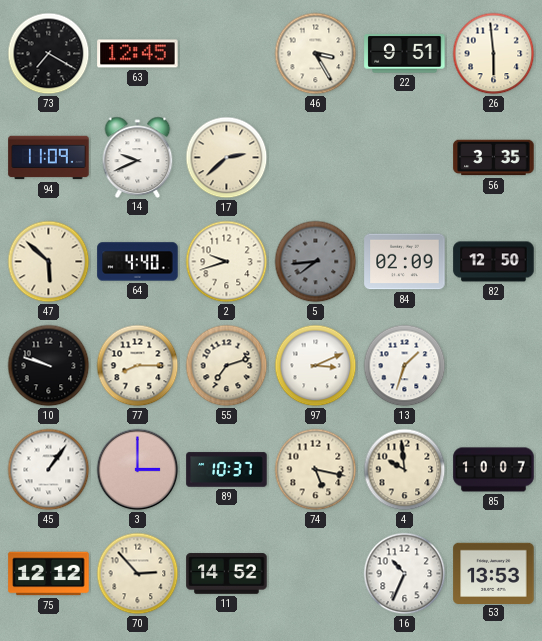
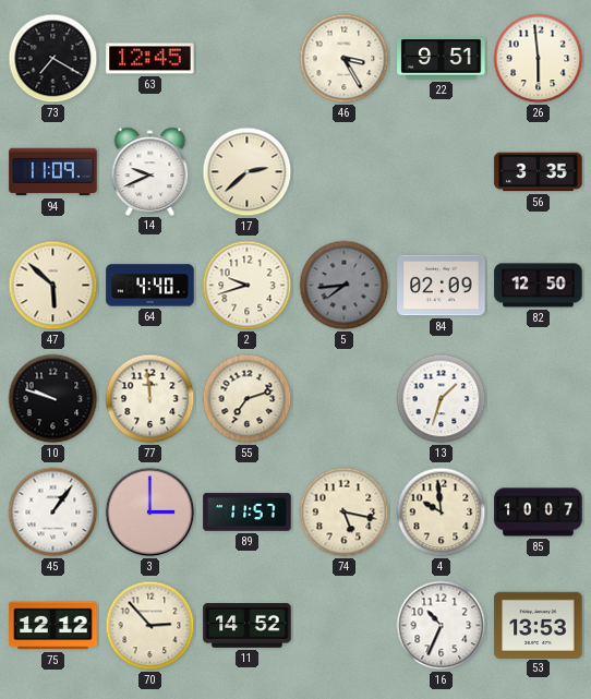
77: 8:15 -> 11:59 (150, 399)
97: 3:11 -> none (316, 366)
89: 10:37 -> 11:57 (248, 513)
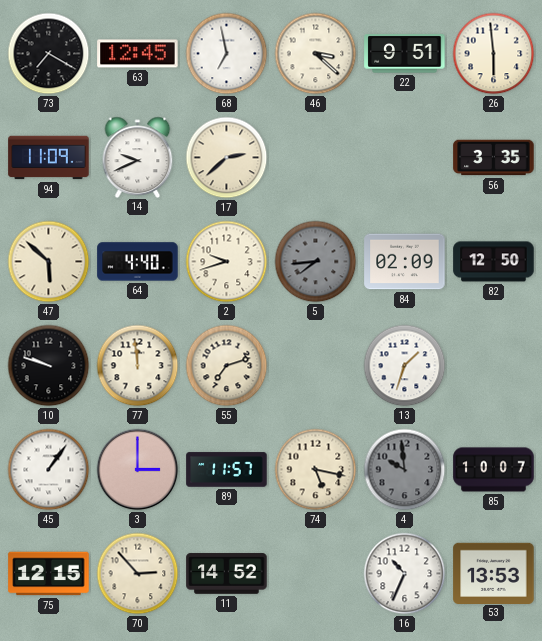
68: none -> 6:58 (227, 54)
46: 3:25 -> 3:22 (316, 54)
4 dial: cream -> grey (405, 470)
75: 12:12 -> 12:15 (49, 574)
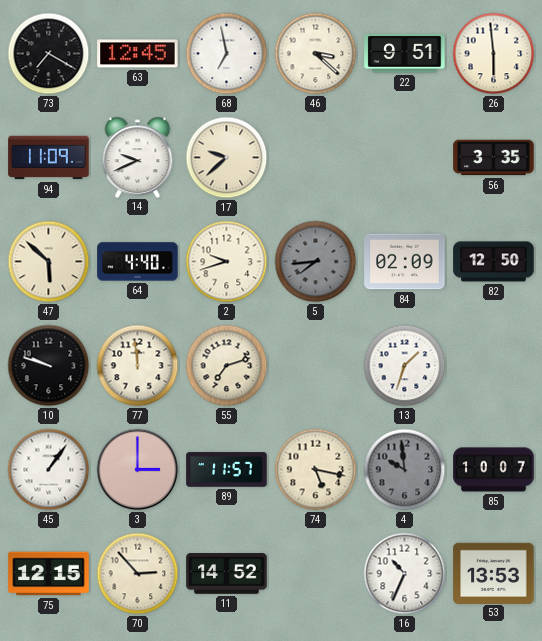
17: 2:38 -> 9:38 (227, 158)
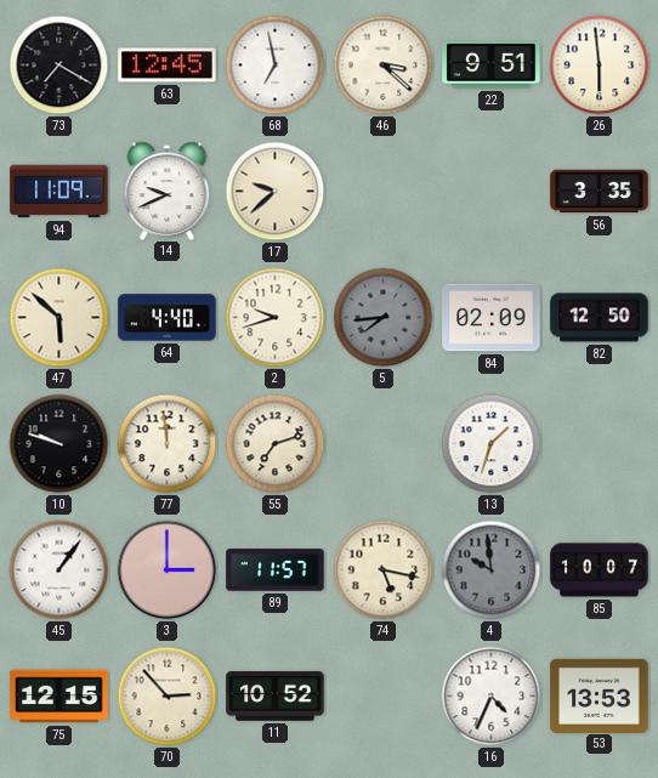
11: 14:52 -> 10:52 (276, 697)
16: 10:34 -> 4:34 (492, 697)
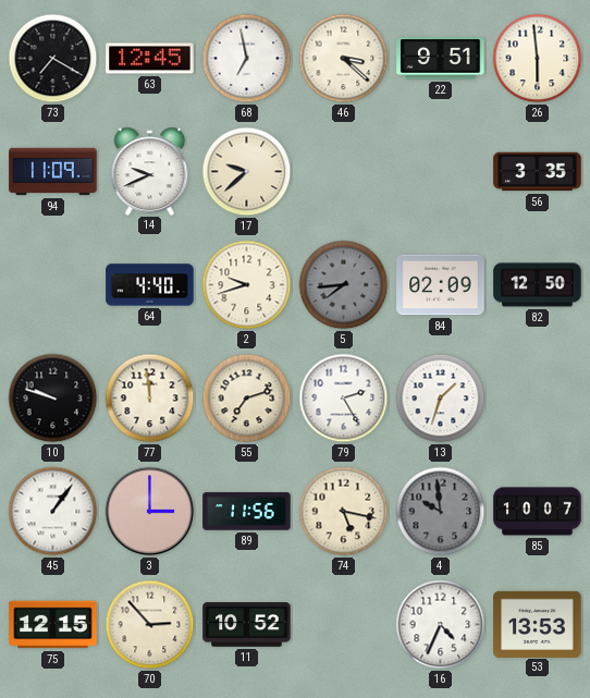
47: 5:52 -> none (59, 318)
79: none -> 2:25 (344, 399)
89: 11:57 -> 11:56 (247, 512)
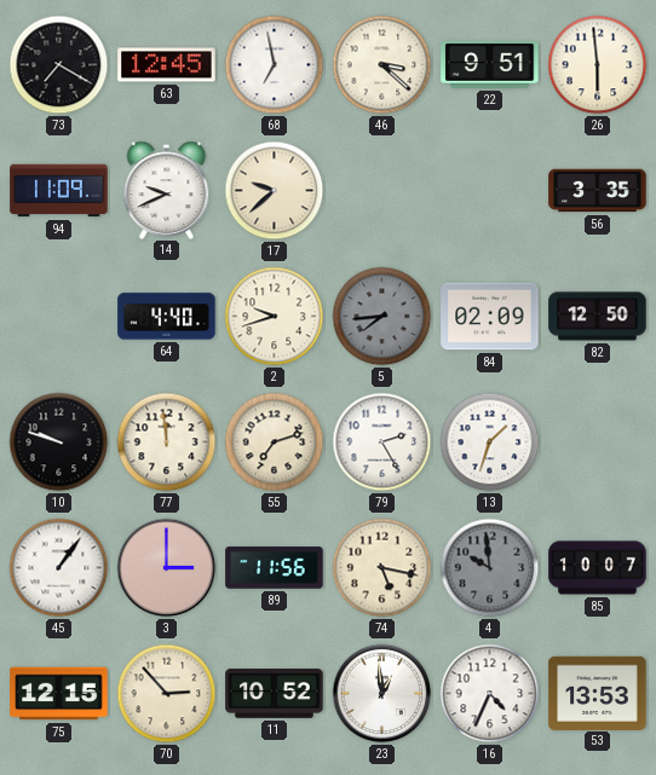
23: none -> 12:59 (382, 694)
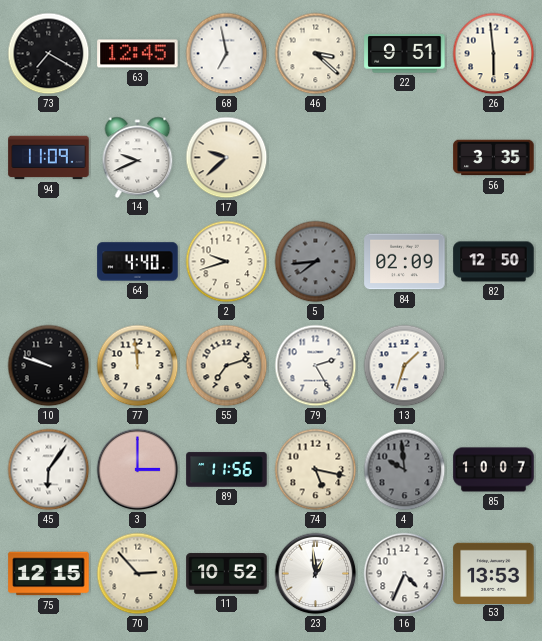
45: 1:06 -> 6:06 (49, 470)
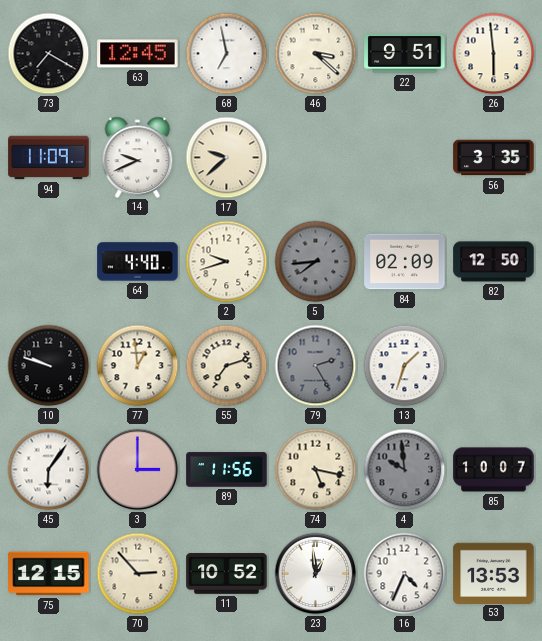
77: 11:59 -> 12:59 (138, 366)
79 dial: white -> grey (316, 366)
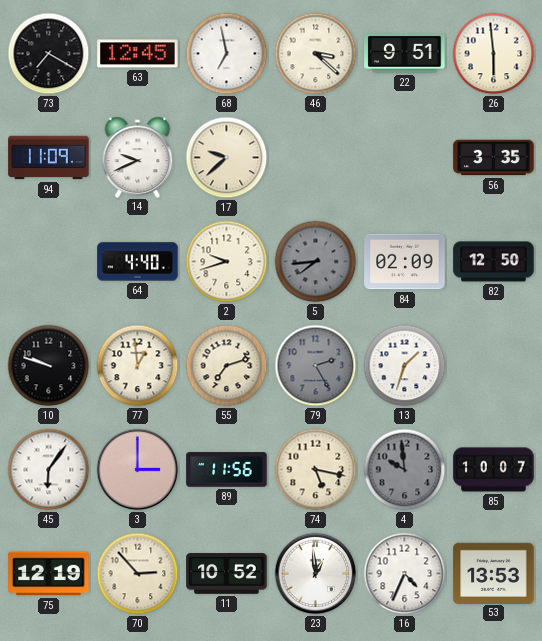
75: 12:15 -> 12:19 (49, 574)
